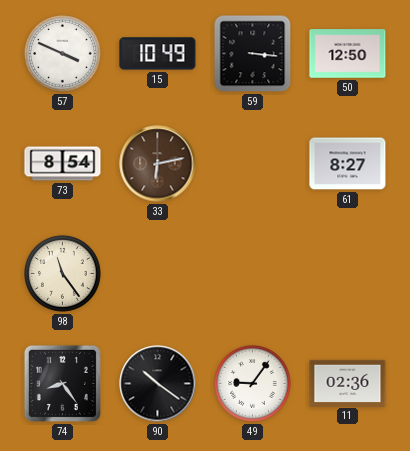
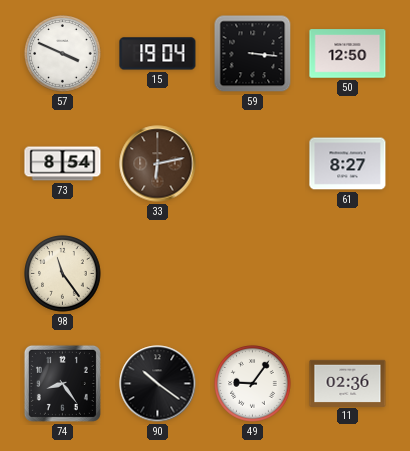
15: 10:49 -> 19:04 (158, 54)
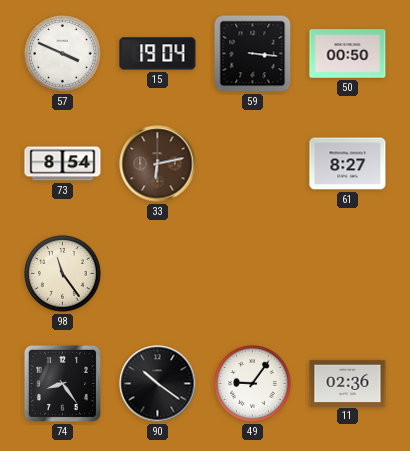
50: 12:50 -> 00:50 (348, 54)
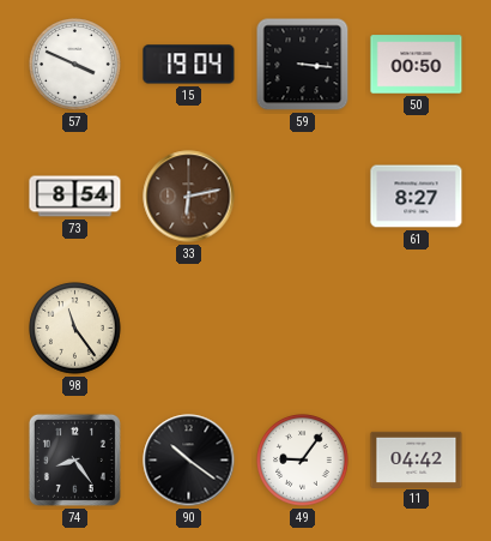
11: 02:36 -> 04:42 (417, 459)
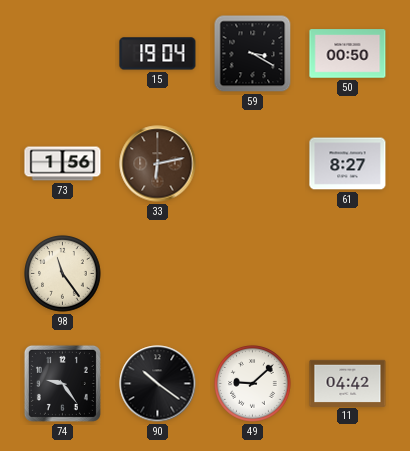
57: 3:49 -> none (75, 65)
59: 3:16 -> 3:20 (253, 54)
73: 8:54 -> 1:56 (63, 164)
74: 8:24 -> 9:24 (62, 383)
49: 9:06 -> 9:08 (253, 384)
